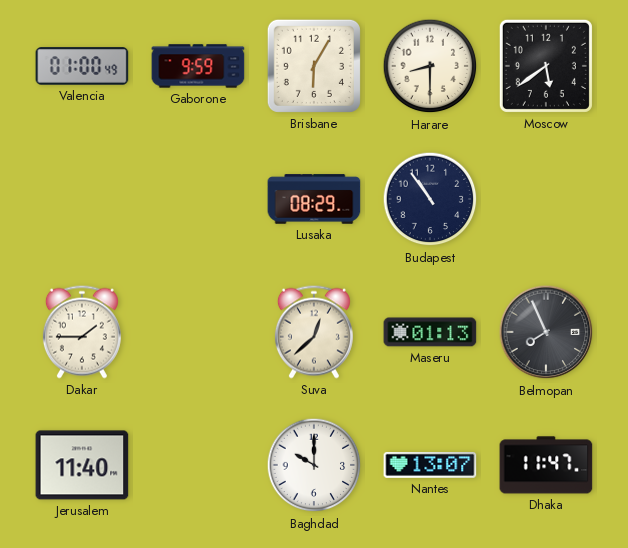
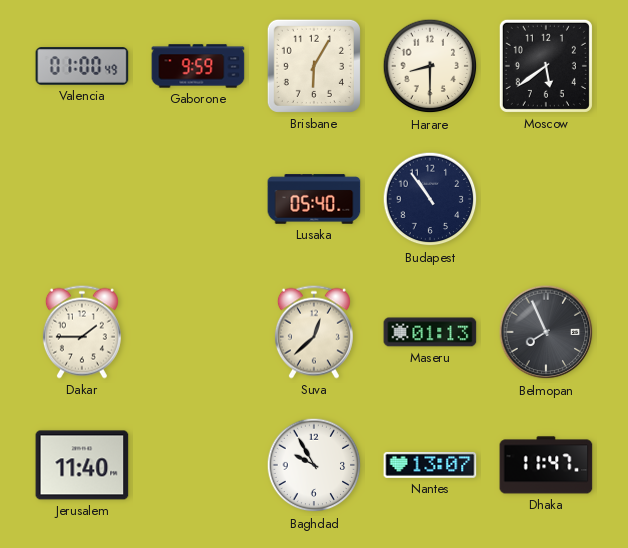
Lusaka: 08:29 -> 05:40 (314, 199)
Baghdad: 10:00 -> 9:55 (314, 465)
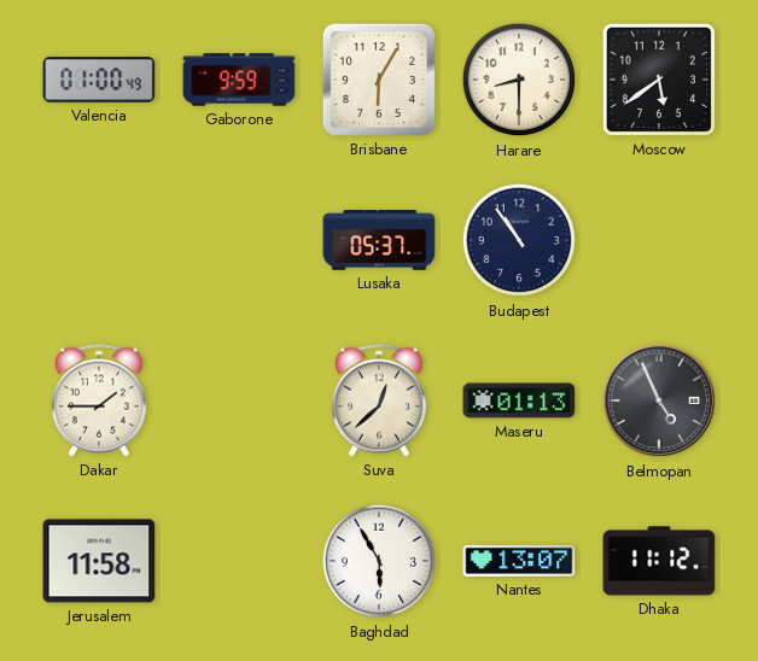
Lusaka: 05:40 -> 05:37 (379, 240)
Belmopan: 7:56 -> 4:56 (659, 400)
Jerusalem: 11:40 -> 11:58 (99, 561)
Baghdad: 9:55 -> 5:55 (379, 561)
Dhaka: 11:47 -> 11:12 (659, 561)
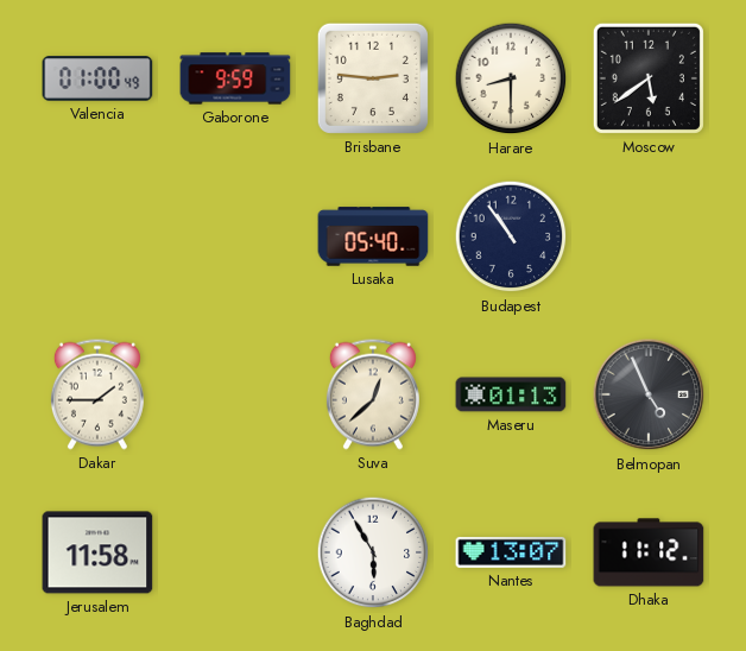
Brisbane: 6:05 -> 2:46 (373, 78)
Lusaka: 05:37 -> 05:40 (373, 236)
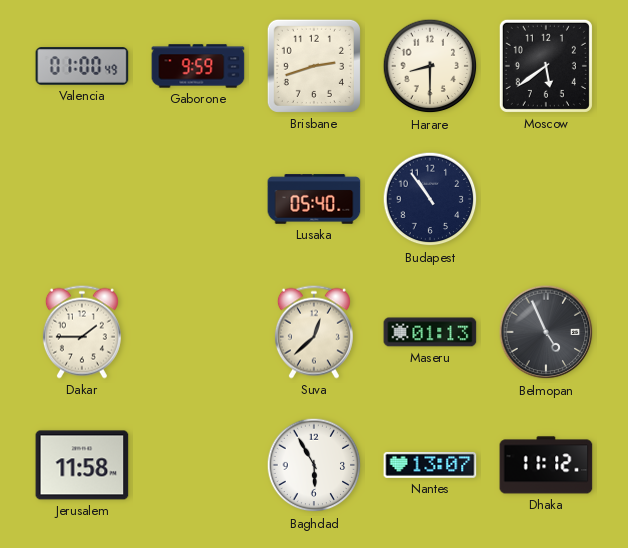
Brisbane: 2:46 -> 2:42 (314, 66)
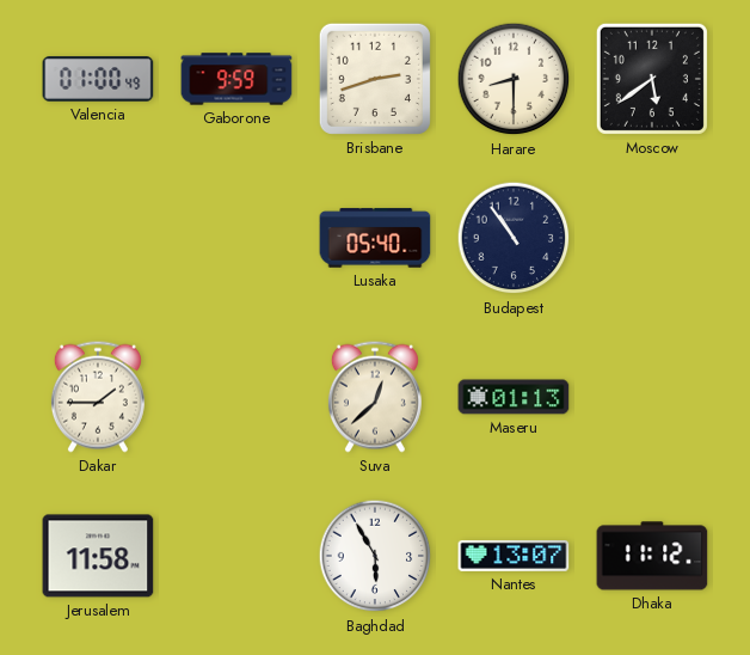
Belmopan: 4:56 -> none (546, 332)
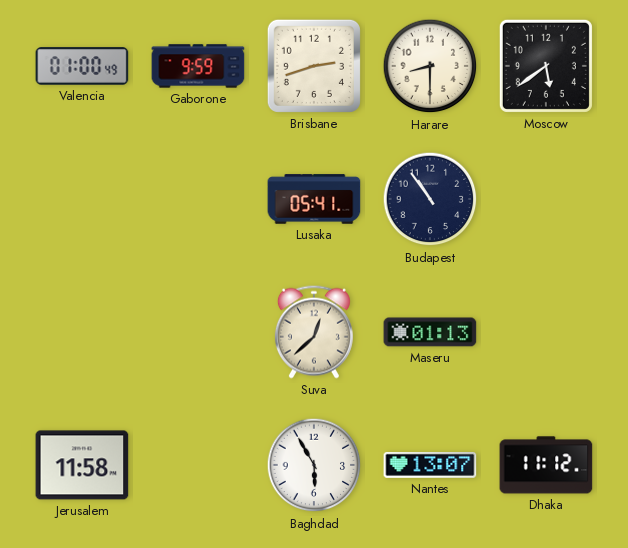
Lusaka: 05:40 -> 05:41 (314, 199)
Dakar: 1:45 -> none (98, 397)
